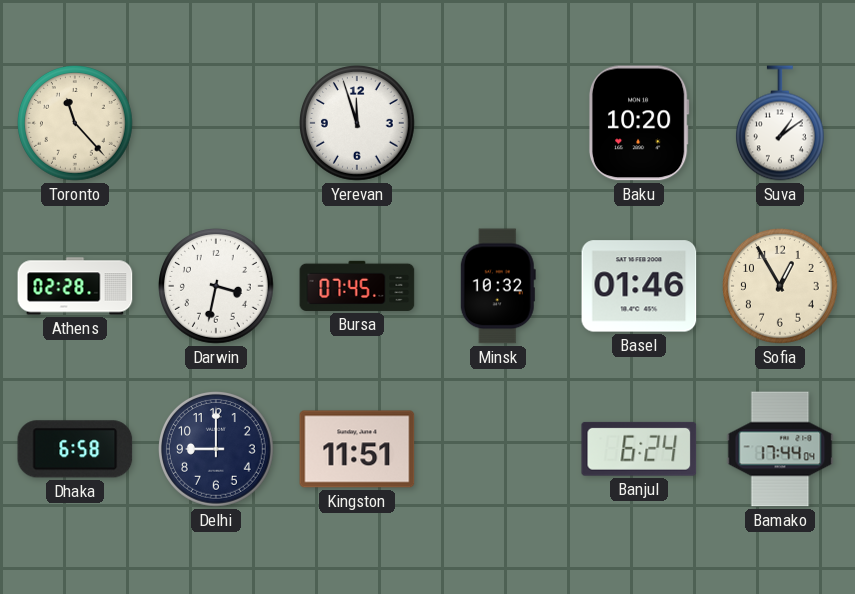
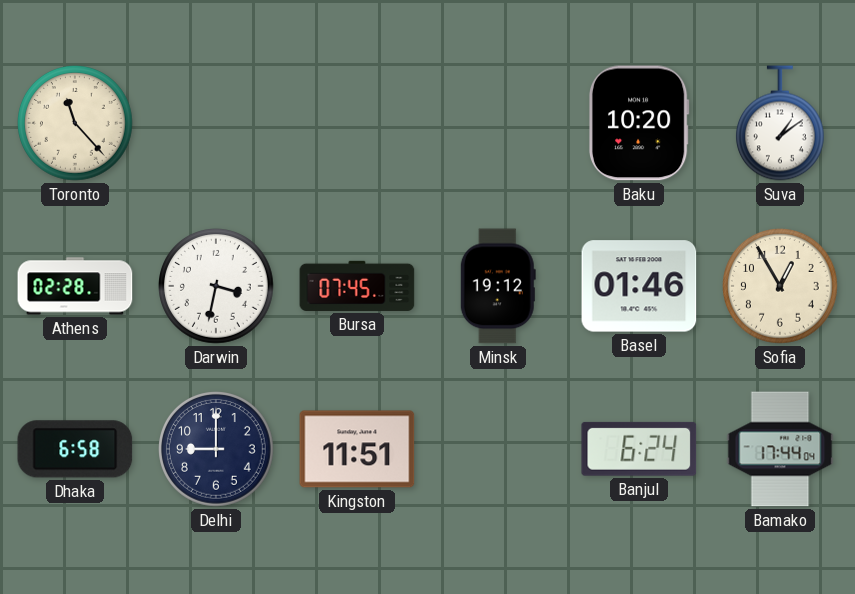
Yerevan: 11:57 -> none (358, 124)
Minsk: 10:32 -> 19:12 (498, 286)
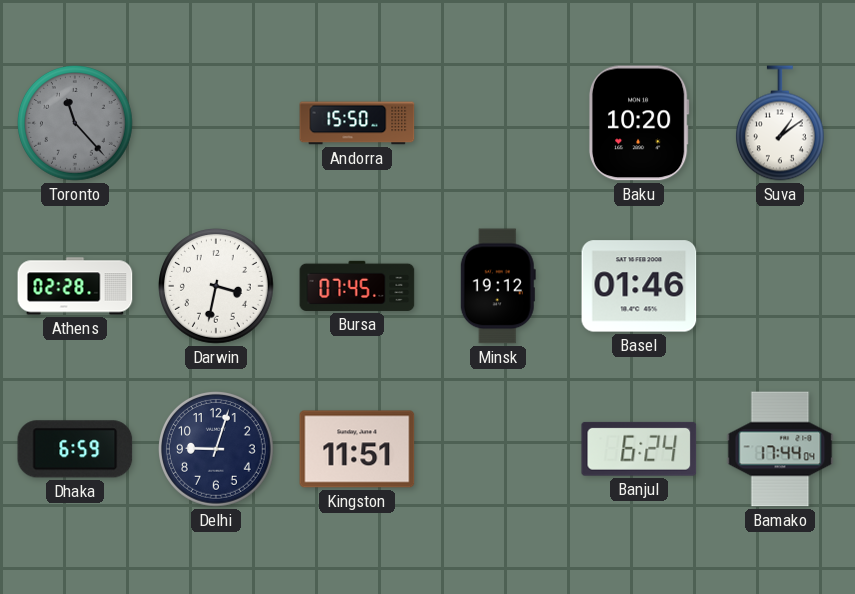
Toronto dial: cream -> grey (76, 124)
Andorra: none -> 15:50 (357, 123)
Sofia: 12:55 -> none (781, 287)
Dhaka: 6:58 -> 6:59 (75, 449)
Delhi: 9:00 -> 9:03 (217, 450)
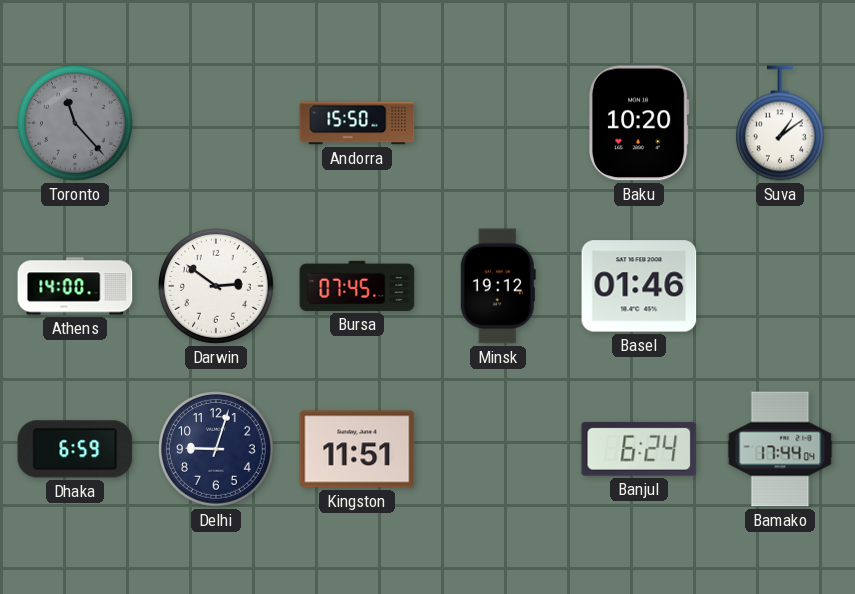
Athens: 02:28 -> 14:00 (75, 286)
Darwin: 3:32 -> 2:51 (217, 287)
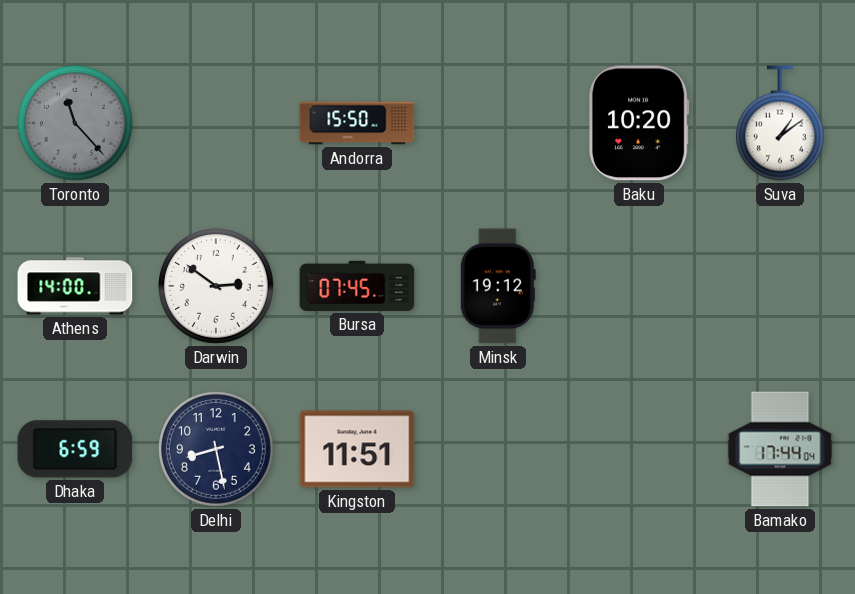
Basel: 01:46 -> none (639, 286)
Delhi: 9:03 -> 8:28 (217, 450)
Banjul: 6:24 -> none (639, 449)
